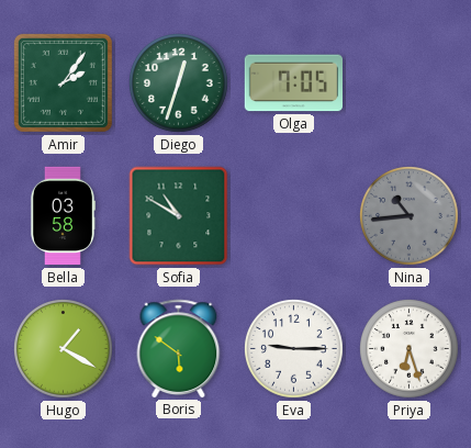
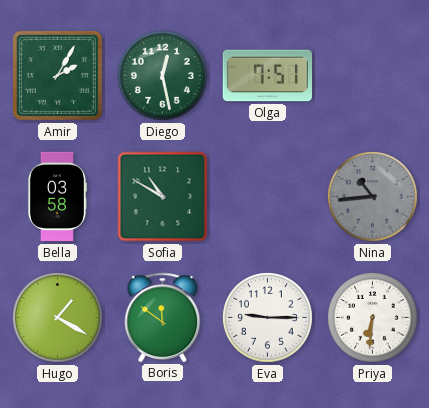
Amir: 2:06 -> 2:05 (57, 75)
Diego: 12:33 -> 12:28 (163, 76)
Olga: 7:05 -> 7:51 (267, 76)
Boris: 5:51 -> 11:51 (163, 317)
Priya: 6:27 -> 6:31 (373, 318)
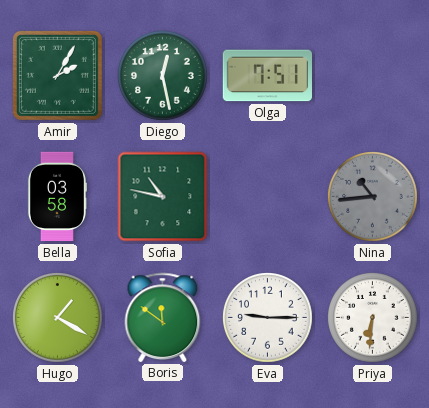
Sofia: 10:50 -> 10:47 (163, 197)
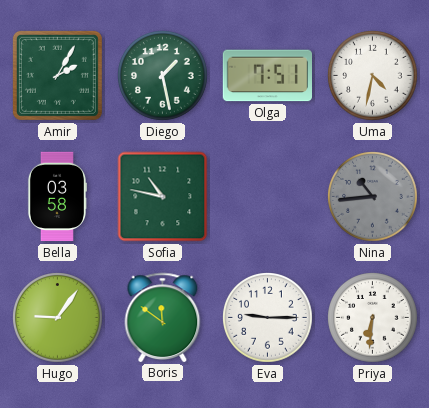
Diego: 12:28 -> 1:28 (163, 76)
Uma: none -> 4:32 (373, 76)
Hugo: 1:20 -> 9:06 (58, 318)
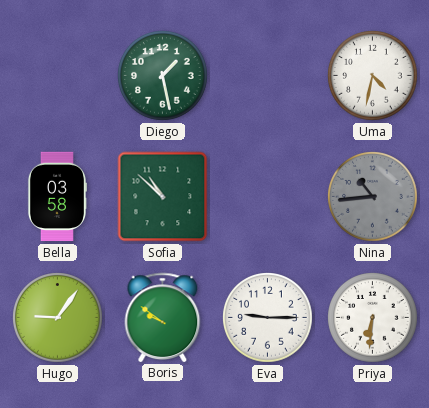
Amir: 2:05 -> none (57, 75)
Olga: 7:51 -> none (267, 76)
Sofia: 10:47 -> 10:52 (163, 197)
Boris: 11:51 -> 9:51 (163, 317)
